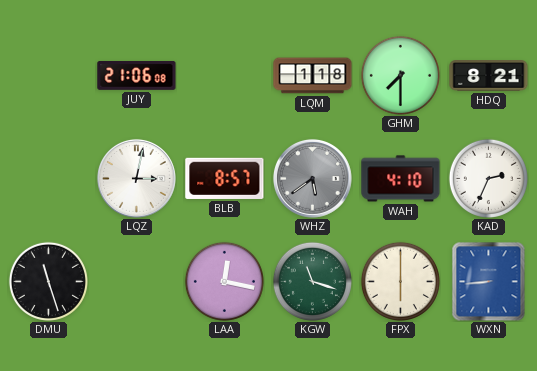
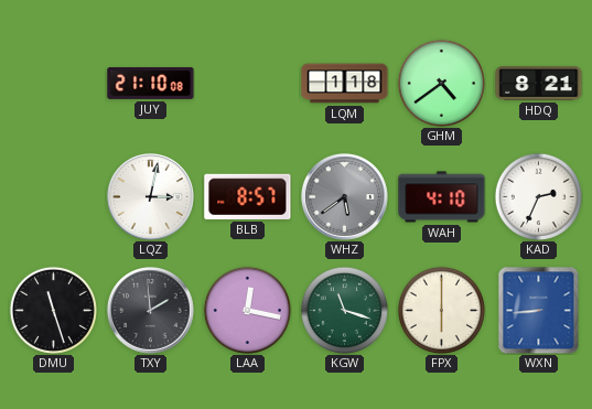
JUY: 21:06 -> 21:10 (151, 83)
GHM: 7:30 -> 4:39 (441, 83)
TXY: none -> 1:59 (150, 310)
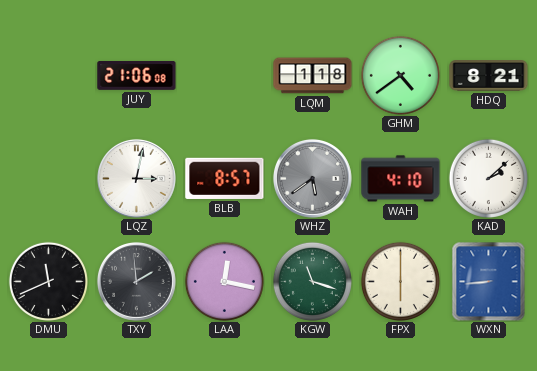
JUY: 21:10 -> 21:06 (137, 75)
KAD: 2:34 -> 2:08 (488, 178)
DMU: 11:27 -> 11:41 (48, 281)
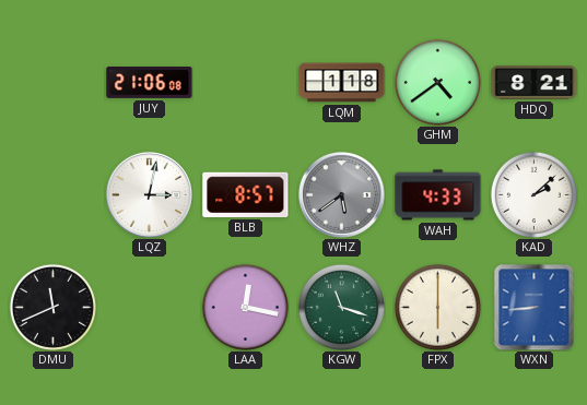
WAH: 4:10 -> 4:33 (438, 195)
TXY: 1:59 -> none (136, 281)
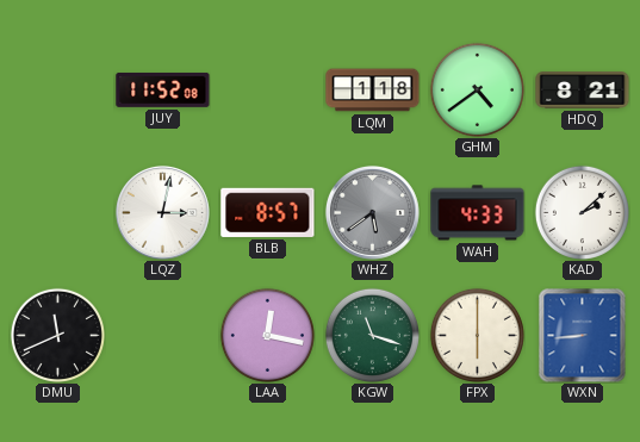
JUY: 21:06 -> 11:52 (163, 89)
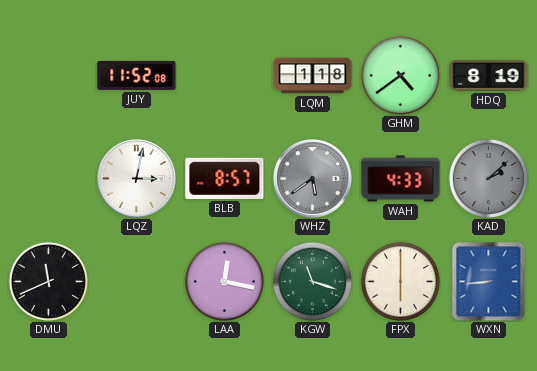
HDQ: 8:21 -> 8:19 (489, 76)
KAD dial: white -> grey (488, 178)
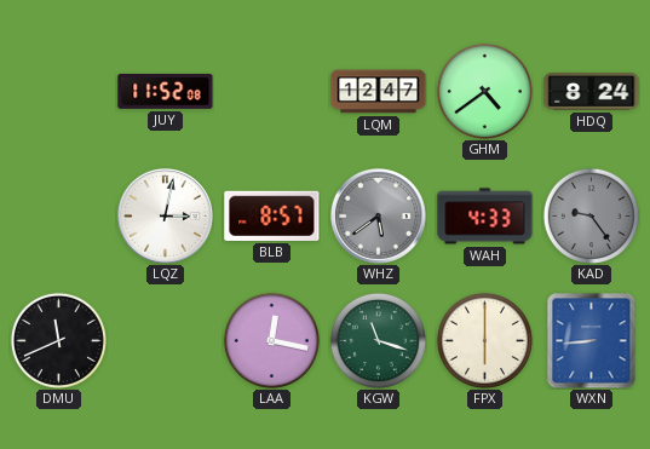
LQM: 1:18 -> 12:47 (379, 92)
HDQ: 8:19 -> 8:24 (592, 92)
KAD: 2:08 -> 9:24 (591, 215)
